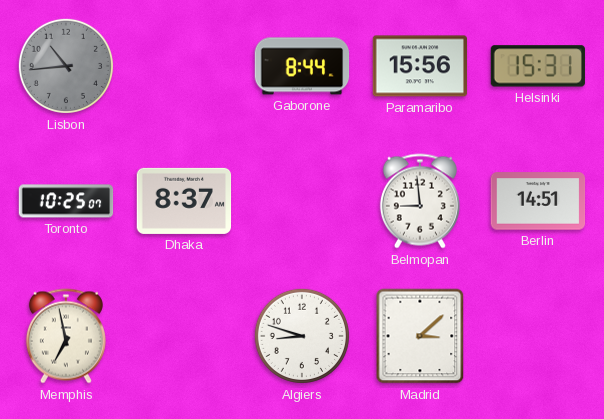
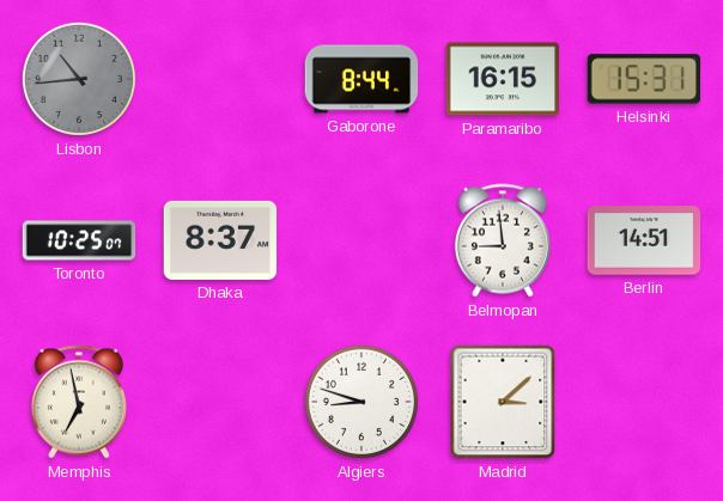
Paramaribo: 15:56 -> 16:15 (503, 79)
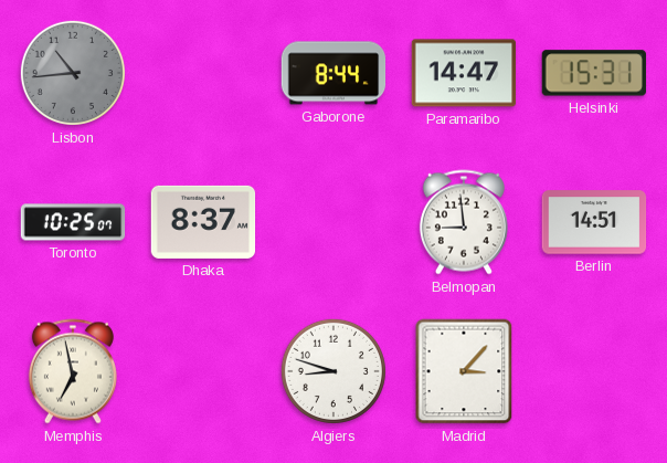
Paramaribo: 16:15 -> 14:47 (464, 73)
Madrid: 3:08 -> 3:07 (464, 371)
